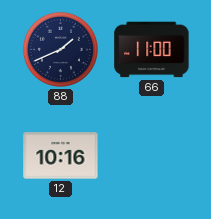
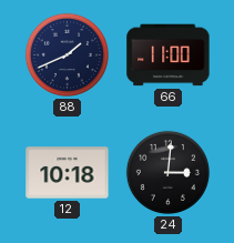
12: 10:16 -> 10:18 (68, 173)
24: none -> 3:01 (167, 172)
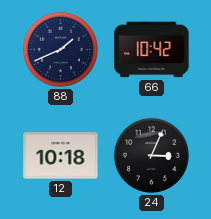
66: 11:00 -> 10:42 (152, 50)
24: 3:01 -> 3:04 (151, 155)
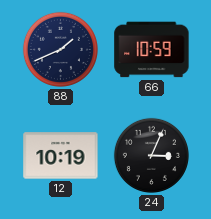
66: 10:42 -> 10:59 (152, 50)
12: 10:18 -> 10:19 (61, 156)
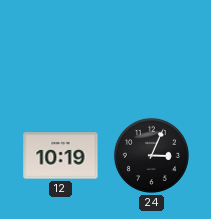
88: 1:41 -> none (60, 49)
66: 10:59 -> none (152, 50)
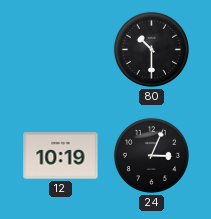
80: none -> 10:30 (151, 49)
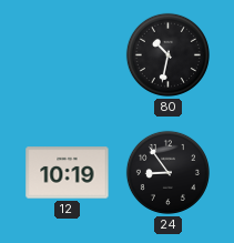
80: 10:30 -> 10:32 (167, 54)
24: 3:04 -> 8:54 (167, 172)
